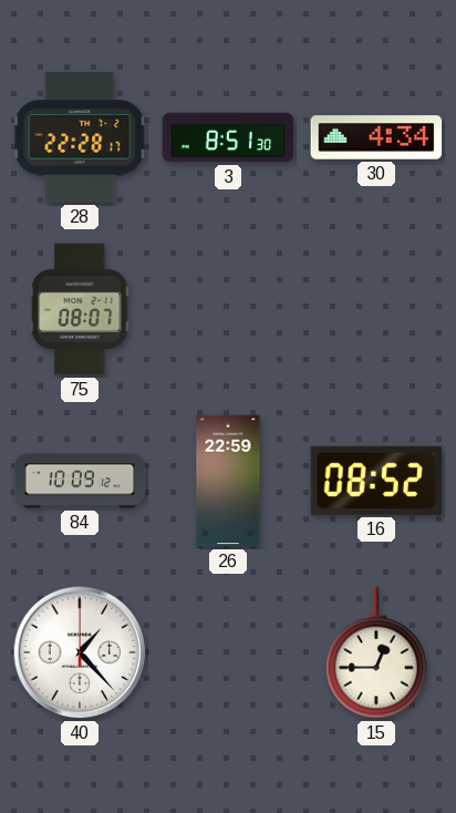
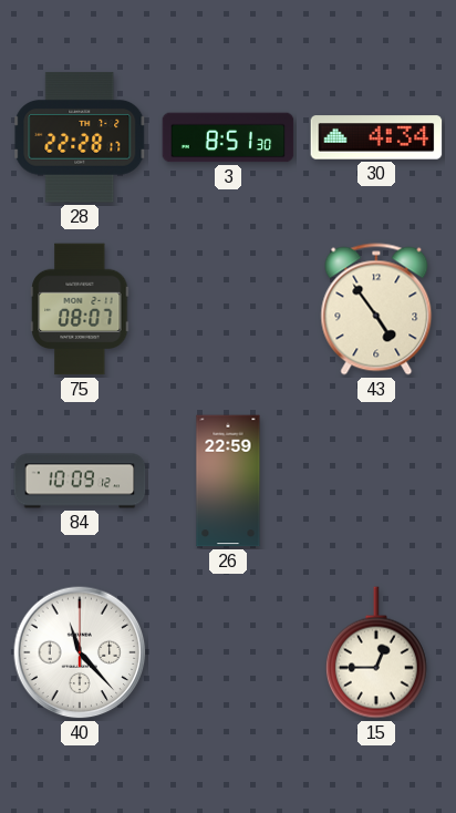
43: none -> 4:54 (376, 309)
16: 08:52 -> none (376, 481)
40: 1:23 -> 11:23 (80, 652)
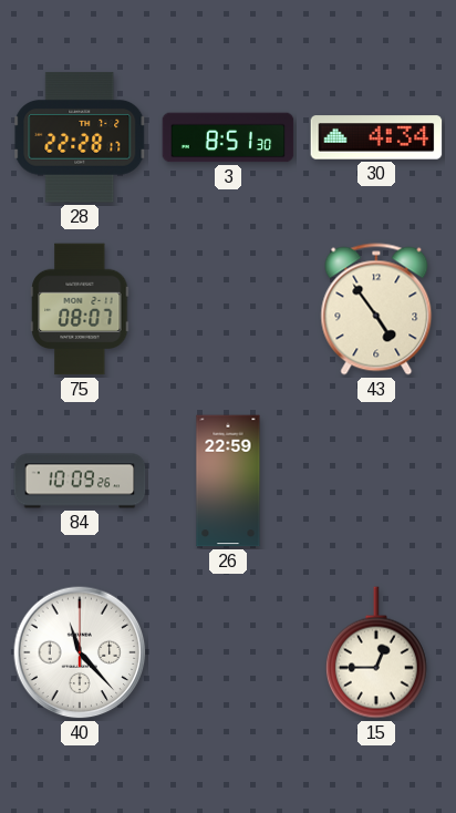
84: 10:09:12 -> 10:09:26 (80, 481)
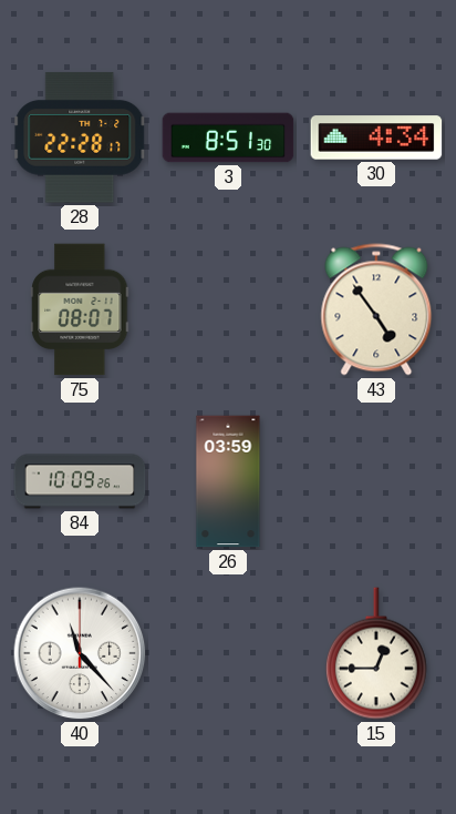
26: 22:59 -> 03:59 (228, 481)
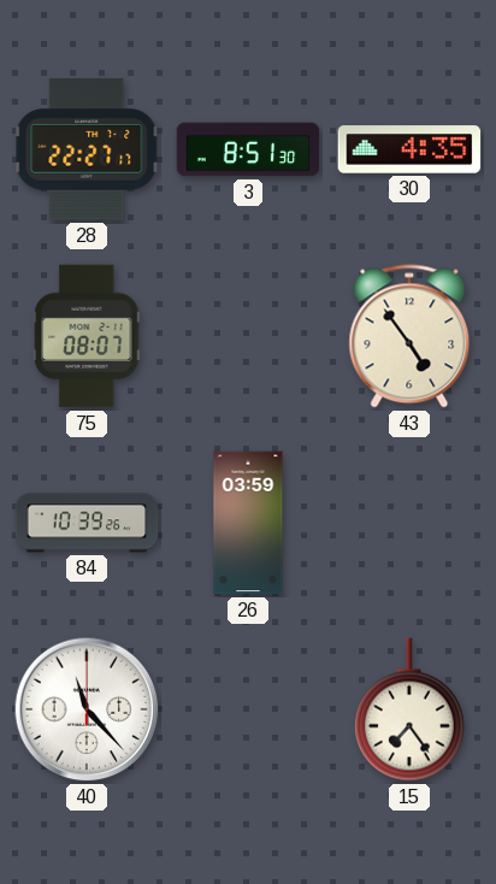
28: 22:28 -> 22:27 (87, 149)
30: 4:34 -> 4:35 (409, 149)
84: 10:09 -> 10:39 (87, 523)
15: 12:45 -> 7:24 (409, 709)
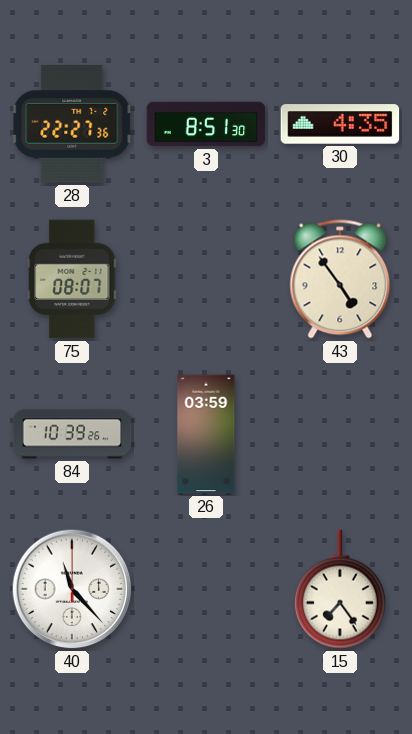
28: 22:27:17 -> 22:27:36 (72, 124)
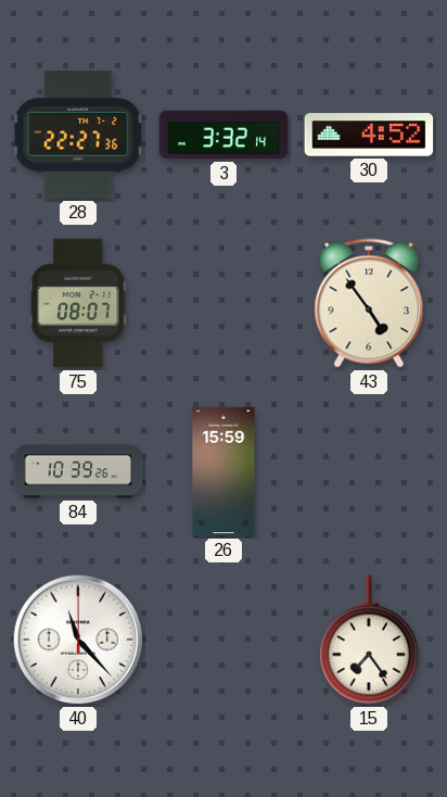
3: 8:51 -> 3:32 (224, 135)
30: 4:35 -> 4:52 (369, 135)
26: 03:59 -> 15:59 (224, 471)
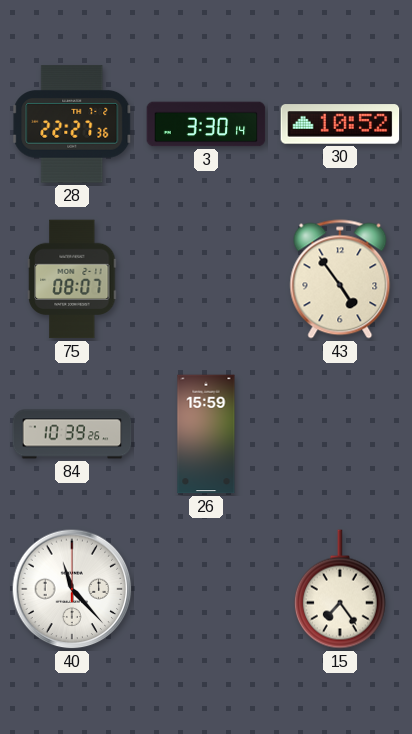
3: 3:32 -> 3:30 (206, 124)
30: 4:52 -> 10:52 (340, 124)
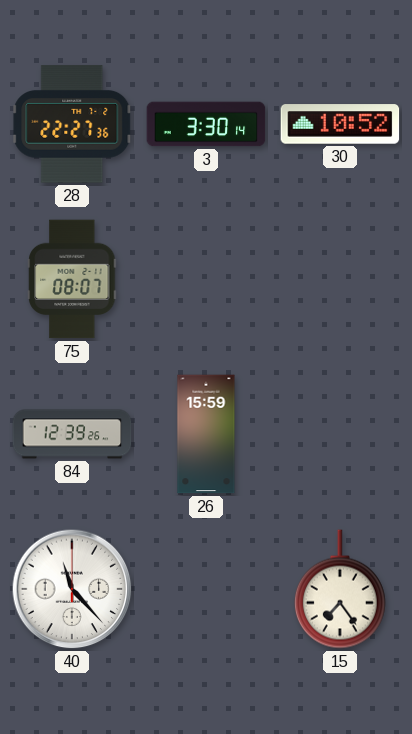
43: 4:54 -> none (340, 279)
84: 10:39 -> 12:39 (72, 434)
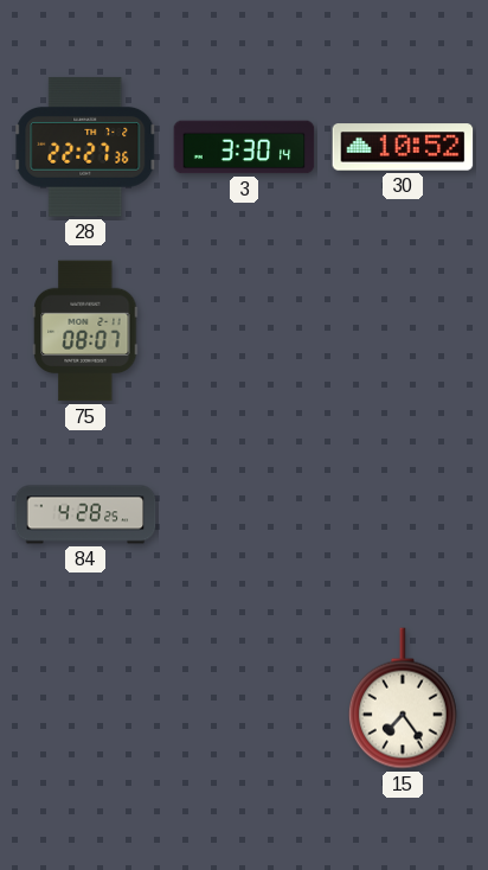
84: 12:39 -> 4:28 (85, 514)
26: 15:59 -> none (206, 434)
40: 11:23 -> none (72, 589)
